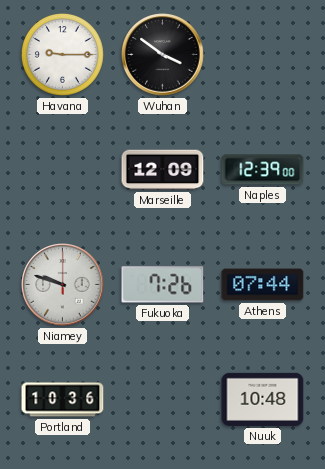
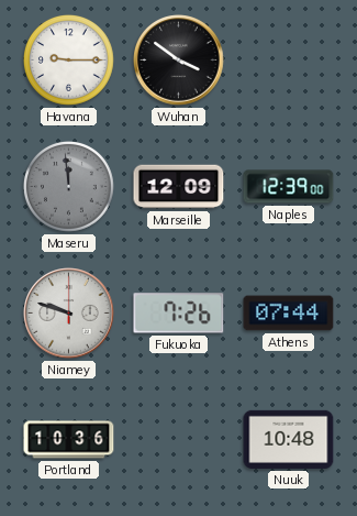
Maseru: none -> 11:59 (69, 187)
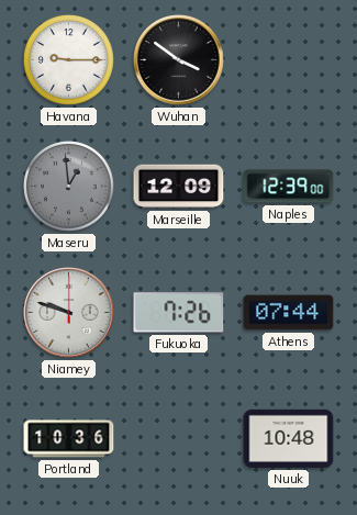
Maseru: 11:59 -> 12:59 (69, 187)
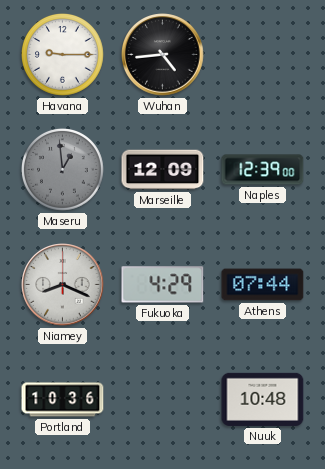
Wuhan: 3:51 -> 4:44 (163, 55)
Niamey: 9:48 -> 8:19 (63, 285)
Fukuoka: 7:26 -> 4:29 (163, 285)
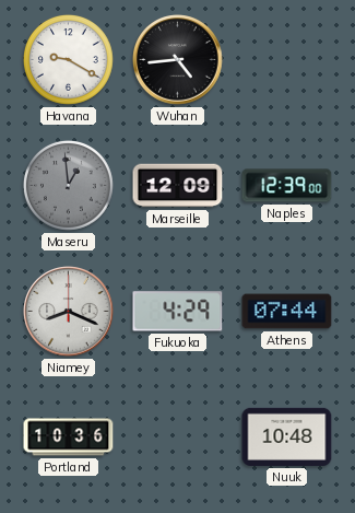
Havana: 9:15 -> 9:20 (69, 60)
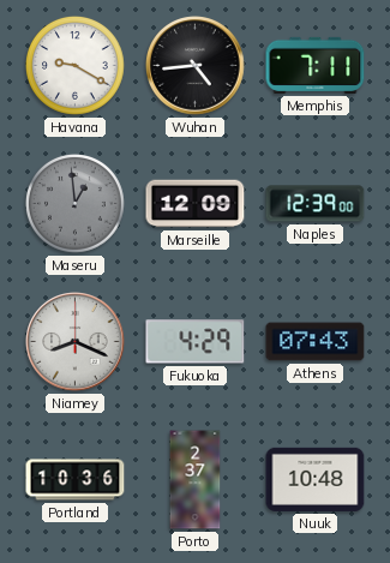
Memphis: none -> 7:11 (316, 65)
Athens: 07:44 -> 07:43 (316, 342)
Porto: none -> 2:37 (196, 480)
